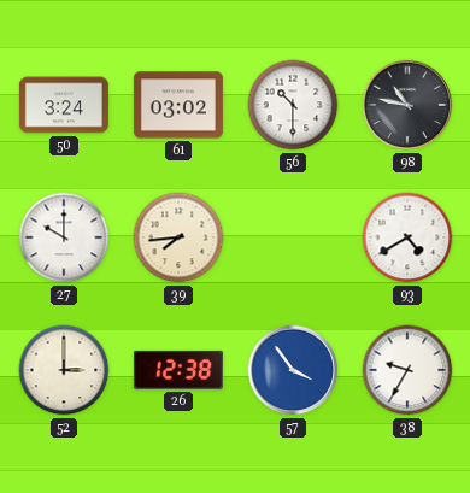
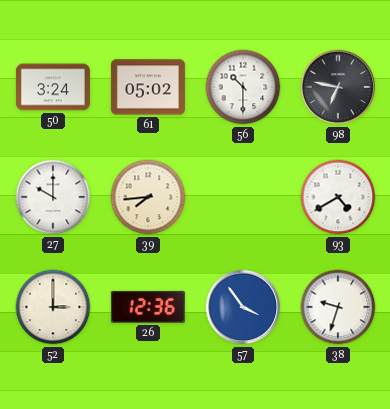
61: 03:02 -> 05:02 (148, 87)
98: 10:47 -> 6:47 (338, 87)
26: 12:38 -> 12:36 (148, 307)
38: 9:35 -> 9:33 (338, 307)
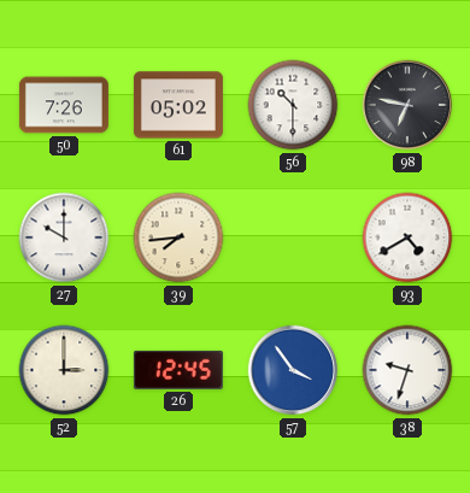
50: 3:24 -> 7:26 (64, 105)
26: 12:36 -> 12:45 (178, 370)
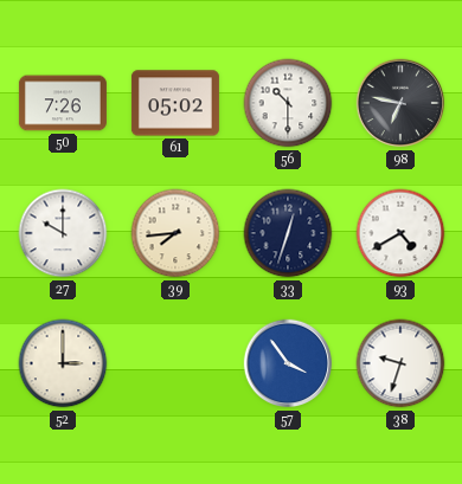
33: none -> 12:33 (288, 233)
26: 12:45 -> none (178, 370)
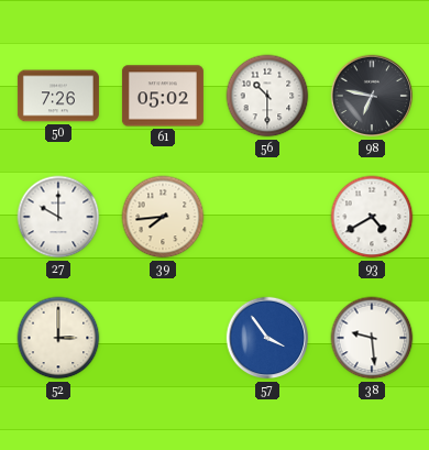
33: 12:33 -> none (288, 233)
38: 9:33 -> 9:29 (372, 338)
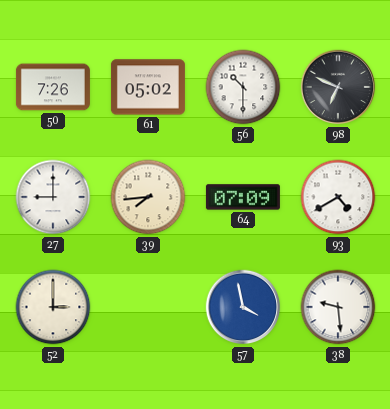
98: 6:47 -> 6:49 (338, 87)
27: 10:00 -> 9:00 (53, 197)
64: none -> 07:09 (243, 197)
57: 3:54 -> 3:58 (243, 307)
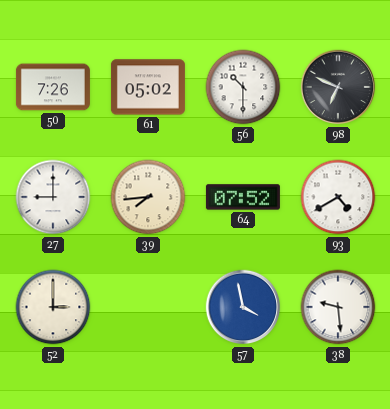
64: 07:09 -> 07:52 (243, 197)
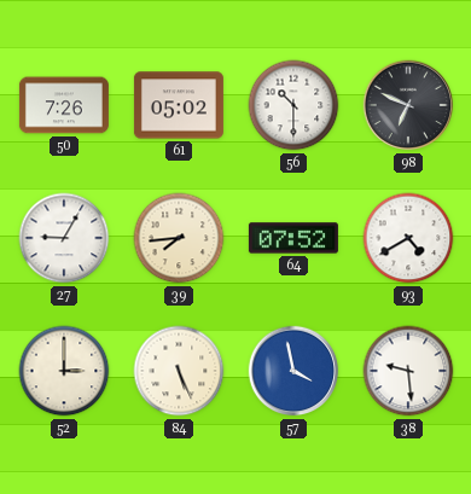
27: 9:00 -> 9:05 (64, 238)
84: none -> 5:26 (179, 371)
